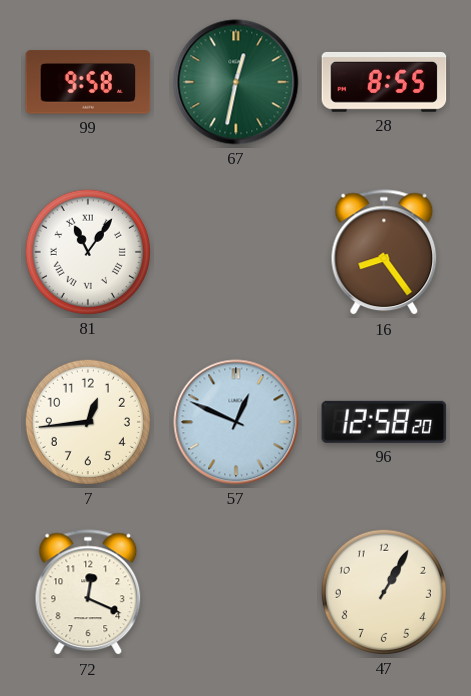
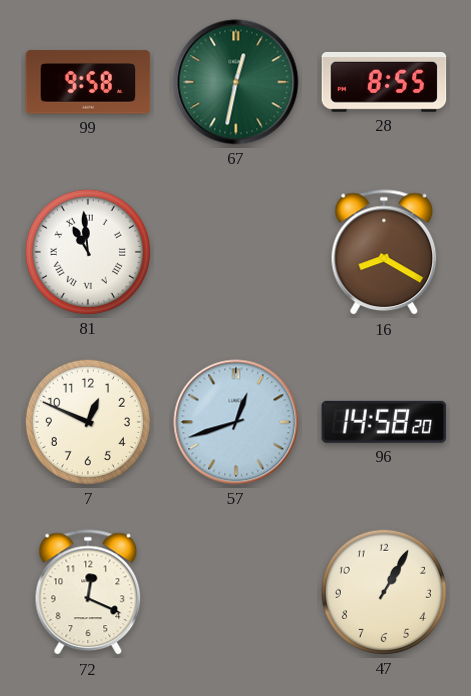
81: 11:06 -> 10:59 (88, 252)
16: 8:24 -> 8:20 (384, 253)
7: 12:44 -> 12:49 (88, 422)
57: 12:49 -> 12:42 (236, 422)
96: 12:58 -> 14:58 (384, 422)
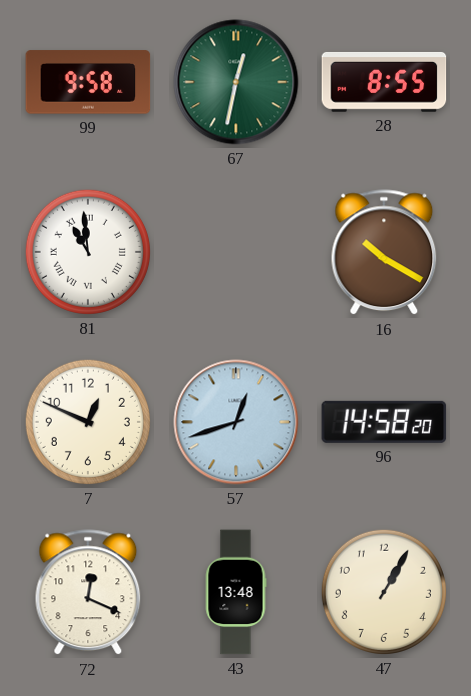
16: 8:20 -> 10:20 (384, 253)
43: none -> 13:48 (236, 592)
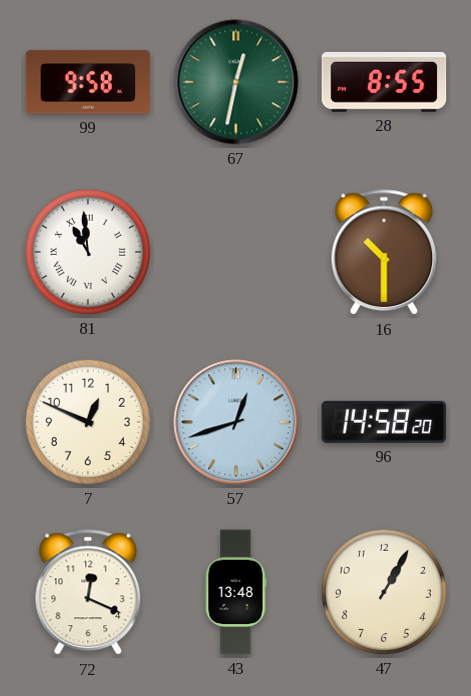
16: 10:20 -> 10:30 (384, 253)
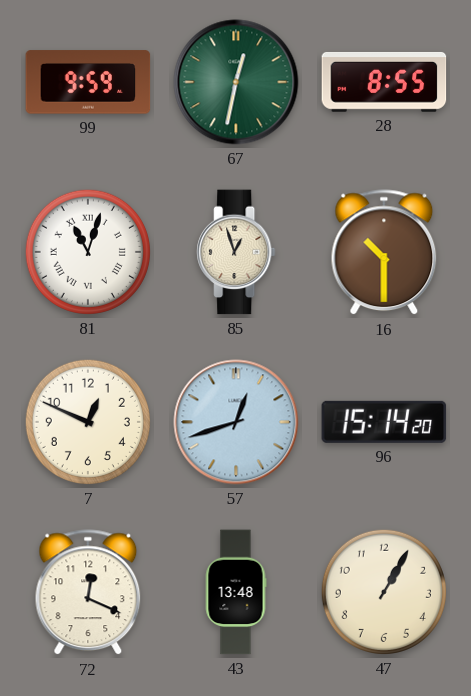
99: 9:58 -> 9:59 (88, 82)
81: 10:59 -> 11:03 (88, 252)
85: none -> 12:57 (236, 252)
96: 14:58 -> 15:14 (384, 422)
